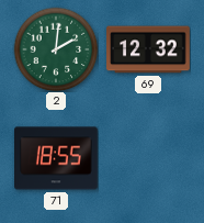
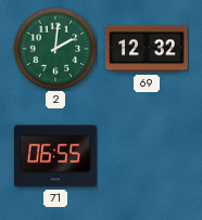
71: 18:55 -> 06:55 (56, 156)
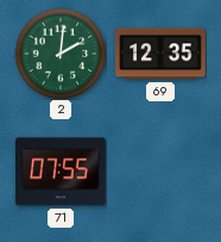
69: 12:32 -> 12:35 (160, 54)
71: 06:55 -> 07:55 (62, 172)
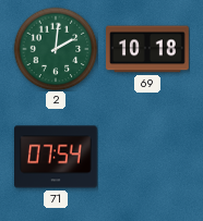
69: 12:35 -> 10:18 (147, 49)
71: 07:55 -> 07:54 (57, 157)
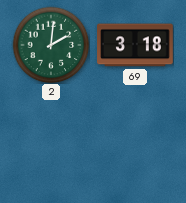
69: 10:18 -> 3:18 (135, 45)
71: 07:54 -> none (57, 157)
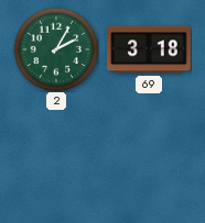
2: 2:01 -> 2:05 (56, 49)
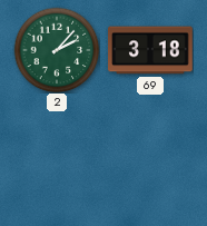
2: 2:05 -> 2:07 (57, 50)
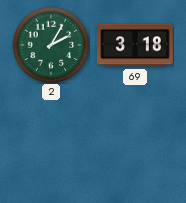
2: 2:07 -> 2:05 (51, 45)
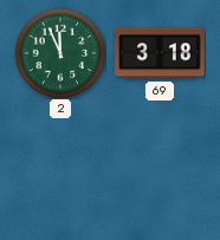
2: 2:05 -> 11:56 (60, 53)
